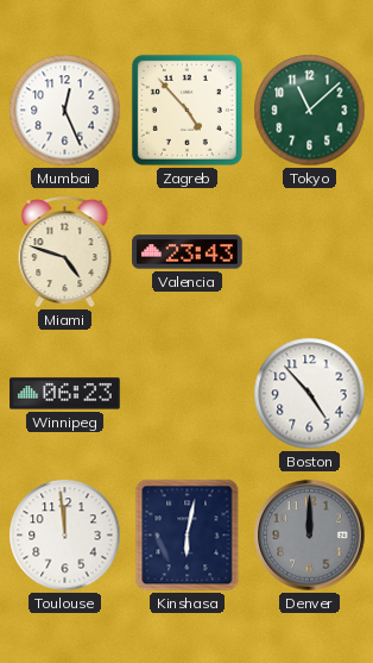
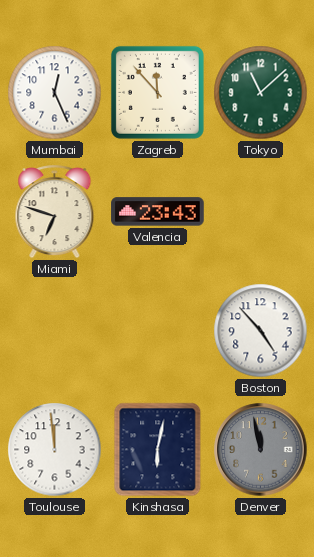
Zagreb: 4:53 -> 11:53 (157, 92)
Miami: 4:48 -> 6:48 (55, 212)
Winnipeg: 06:23 -> none (65, 394)
Denver: 12:00 -> 11:58 (261, 450)
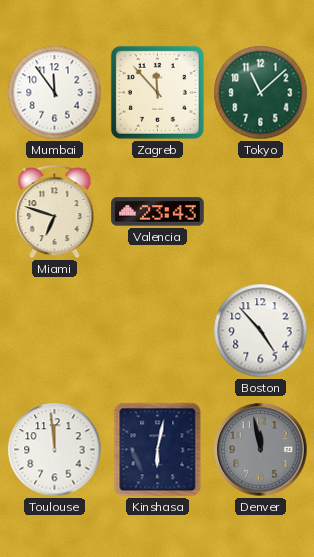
Mumbai: 12:26 -> 11:54 (55, 93)
